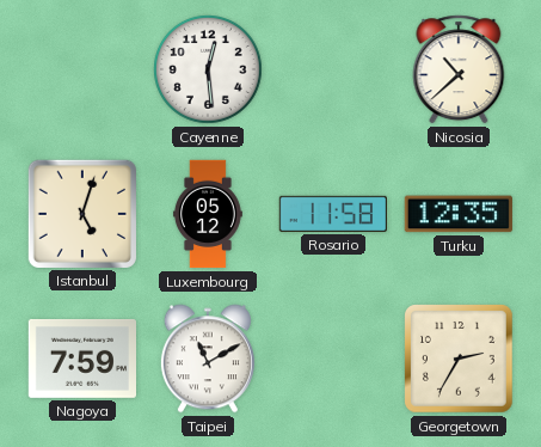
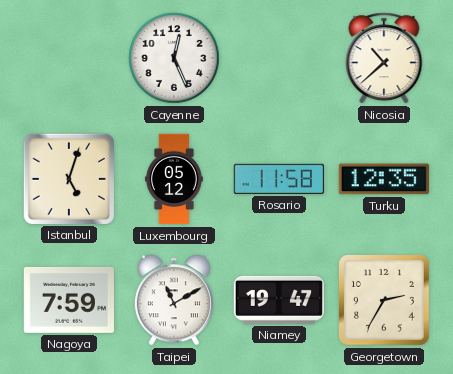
Cayenne: 12:29 -> 12:26 (175, 59)
Niamey: none -> 19:47 (278, 300)
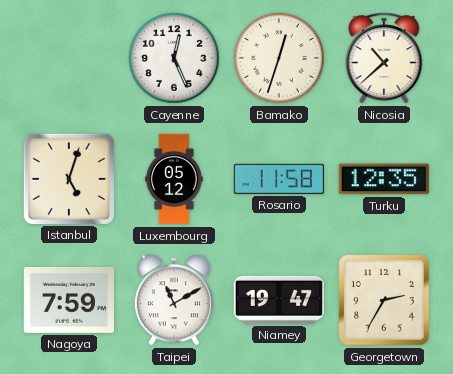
Bamako: none -> 12:33 (280, 59)
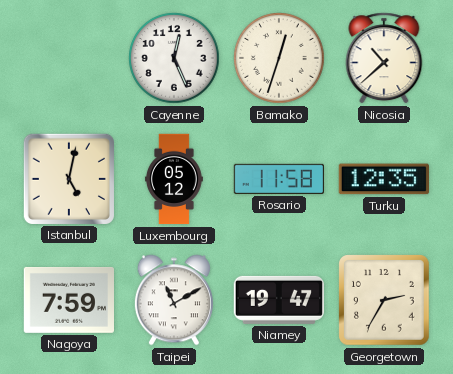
Istanbul: 5:03 -> 5:02 (69, 179)
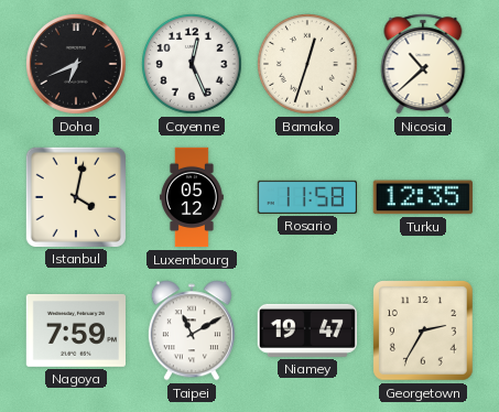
Doha: none -> 6:41 (76, 64)
Istanbul: 5:02 -> 4:02 (76, 197)
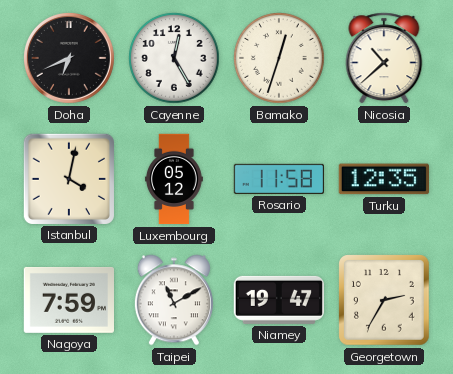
Cayenne: 12:26 -> 12:25 (175, 59)
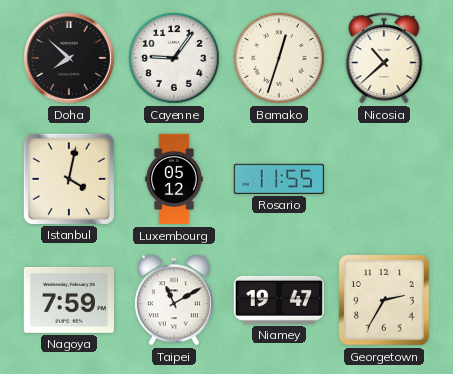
Doha: 6:41 -> 7:52 (69, 58)
Cayenne: 12:25 -> 9:06 (175, 59)
Rosario: 11:58 -> 11:55 (278, 179)
Turku: 12:35 -> none (384, 179)
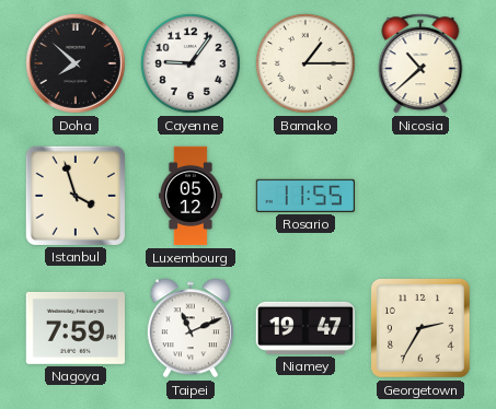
Bamako: 12:33 -> 1:15 (307, 65)
Istanbul: 4:02 -> 3:57 (76, 196)
Taipei: 11:10 -> 11:11 (191, 328)
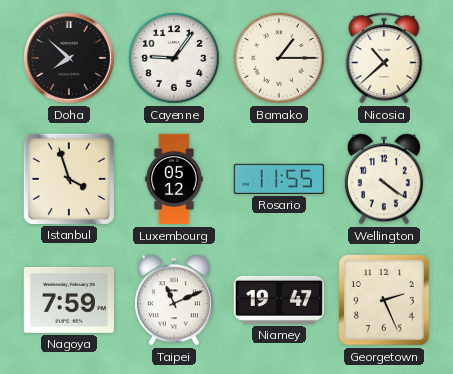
Wellington: none -> 4:21 (384, 179)
Georgetown: 2:35 -> 2:26 (384, 300)
